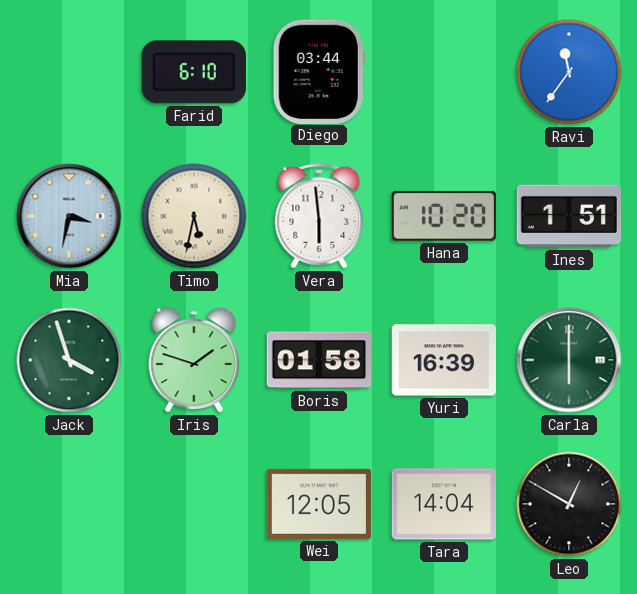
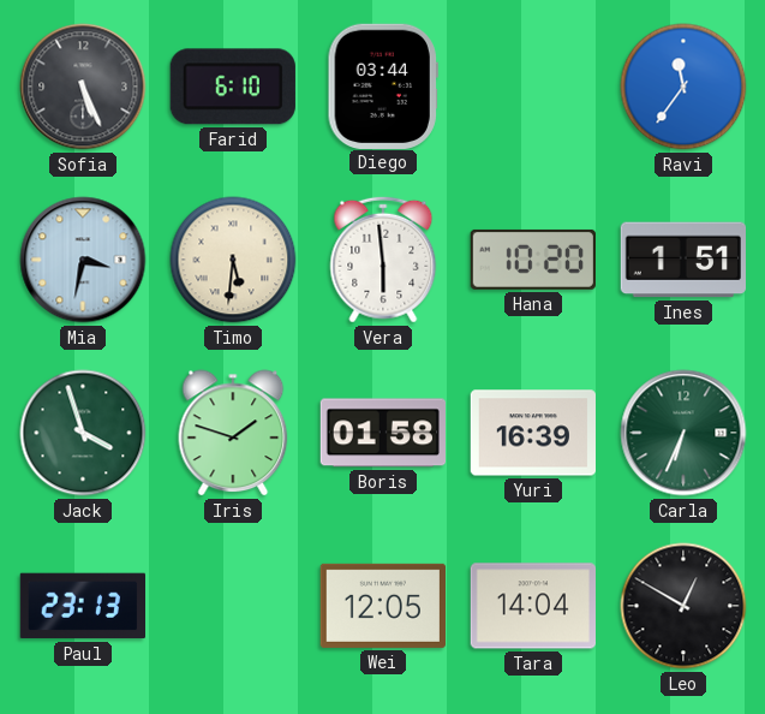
Sofia: none -> 5:26 (83, 87)
Timo: 5:32 -> 5:31 (233, 260)
Carla: 6:00 -> 6:34 (683, 433)
Paul: none -> 23:13 (82, 606)
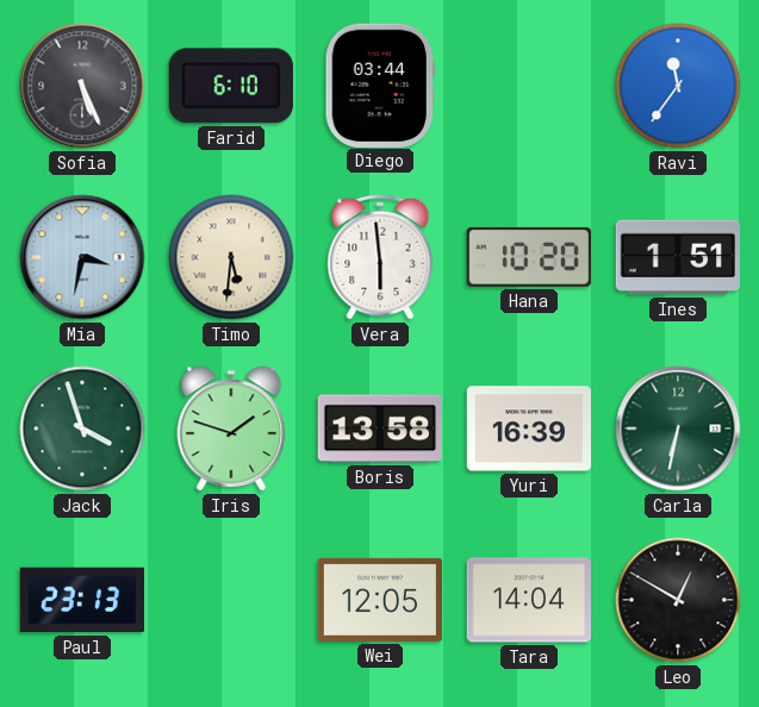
Boris: 01:58 -> 13:58 (379, 428)
Carla: 6:34 -> 6:32 (678, 428)
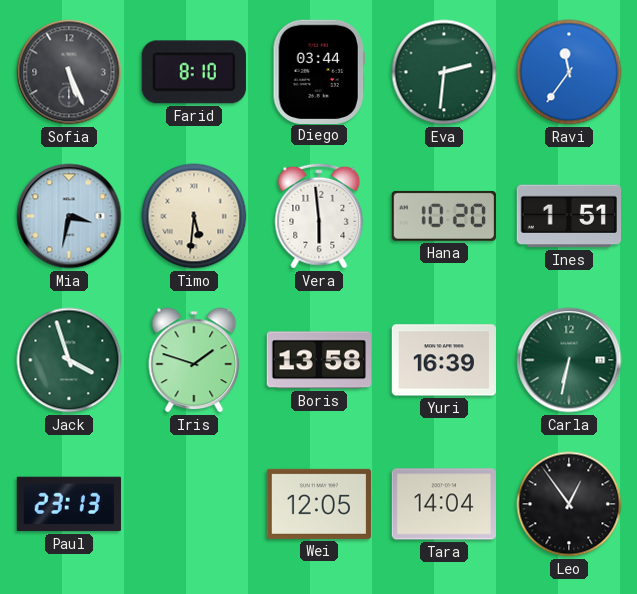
Farid: 6:10 -> 8:10 (194, 72)
Eva: none -> 2:31 (444, 72)
Leo: 12:50 -> 12:54 (569, 504)
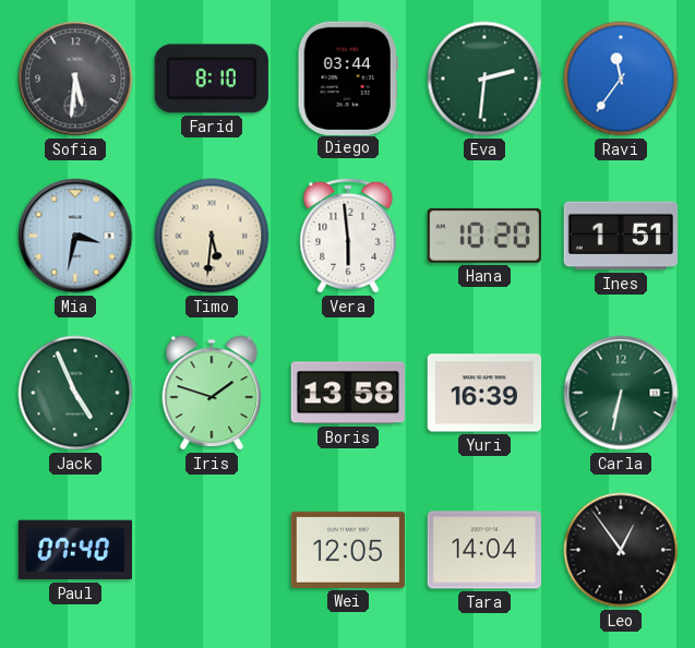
Sofia: 5:26 -> 5:31 (75, 79)
Jack: 3:57 -> 4:56 (75, 393)
Paul: 23:13 -> 07:40 (74, 550)
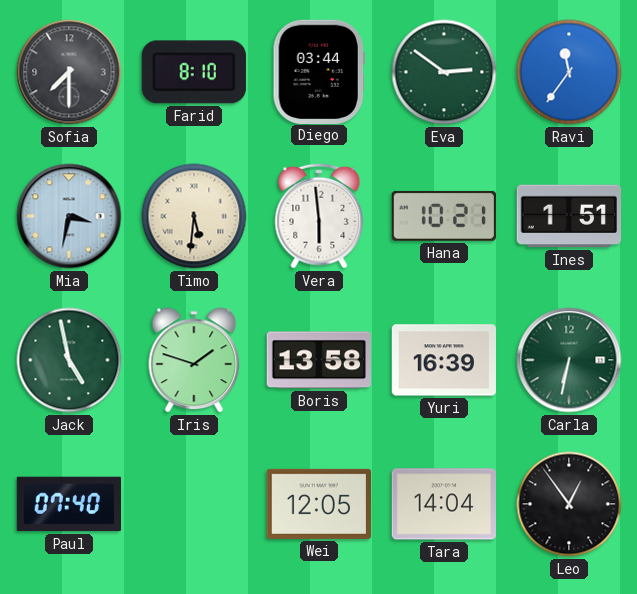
Sofia: 5:31 -> 7:30 (69, 72)
Eva: 2:31 -> 2:51 (444, 72)
Hana: 10:20 -> 10:21 (444, 216)
Jack: 4:56 -> 4:58 (69, 360)
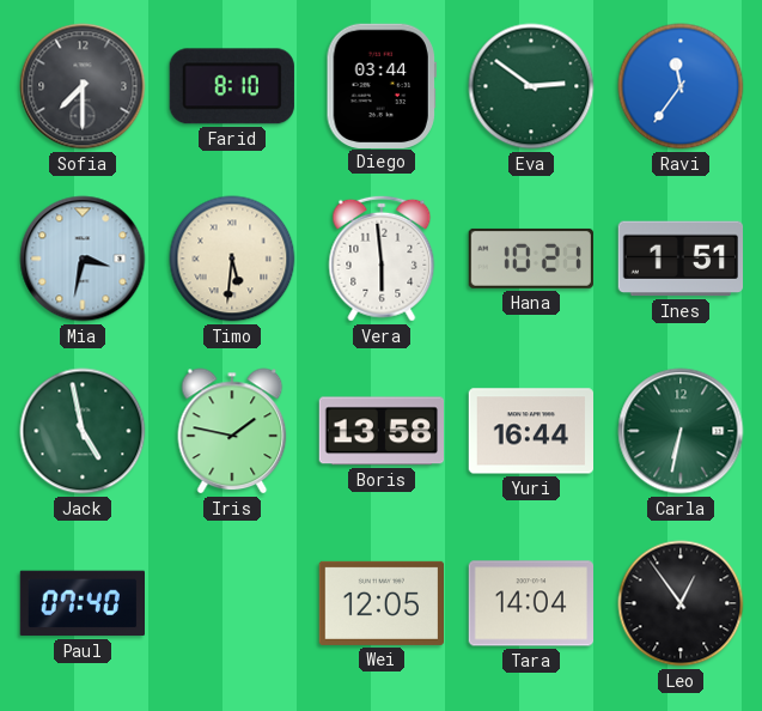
Iris: 1:48 -> 1:47 (232, 431)
Yuri: 16:39 -> 16:44 (530, 431)
